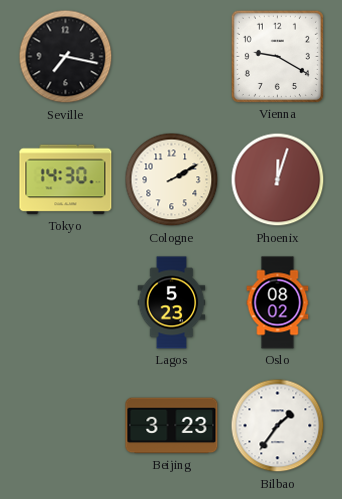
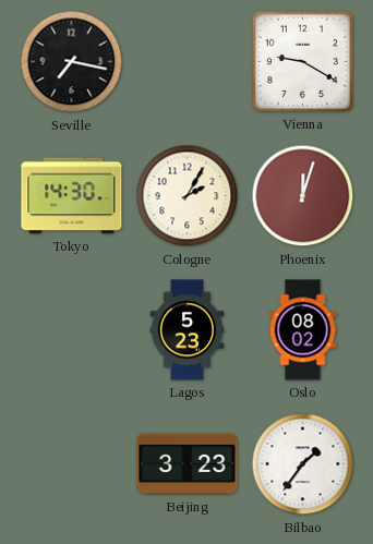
Cologne: 2:10 -> 2:05 (188, 196)
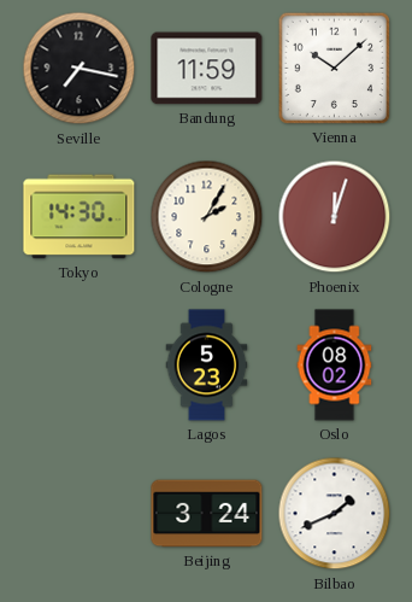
Bandung: none -> 11:59 (207, 69)
Vienna: 9:20 -> 10:08 (334, 68)
Beijing: 3:23 -> 3:24 (207, 514)
Bilbao: 1:36 -> 1:41 (335, 514)
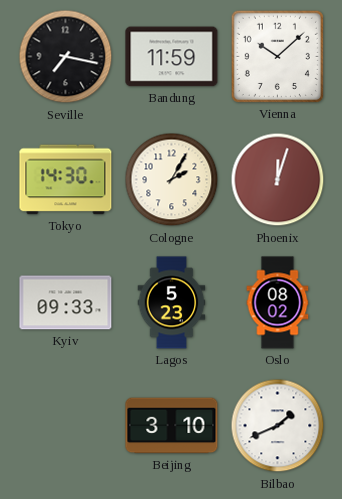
Kyiv: none -> 09:33 (66, 303)
Beijing: 3:24 -> 3:10 (172, 426)
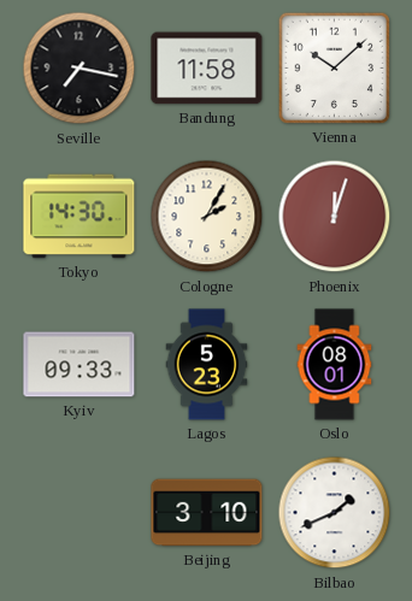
Bandung: 11:59 -> 11:58 (207, 69)
Oslo: 08:02 -> 08:01 (335, 365)
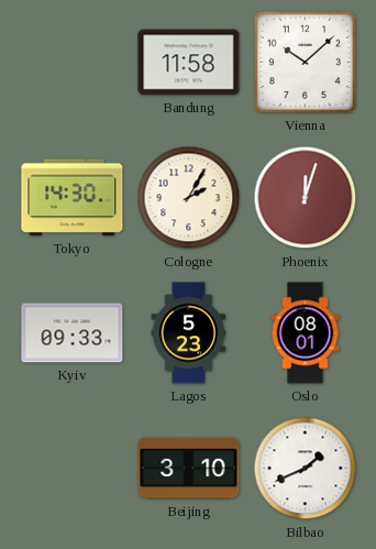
Seville: 7:17 -> none (80, 69)
